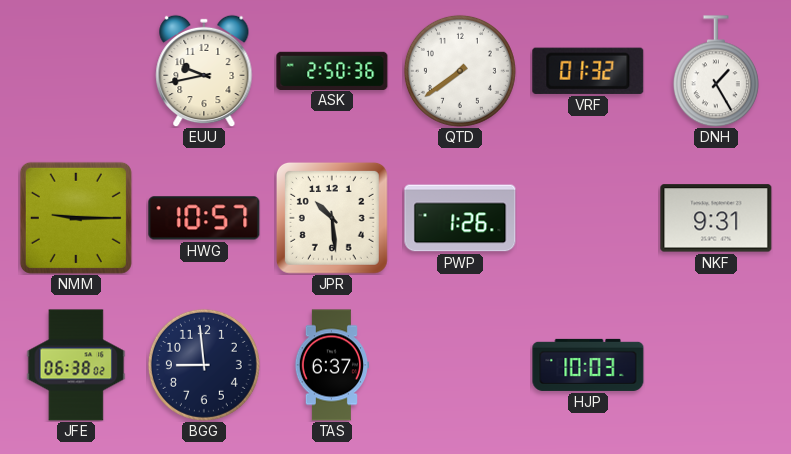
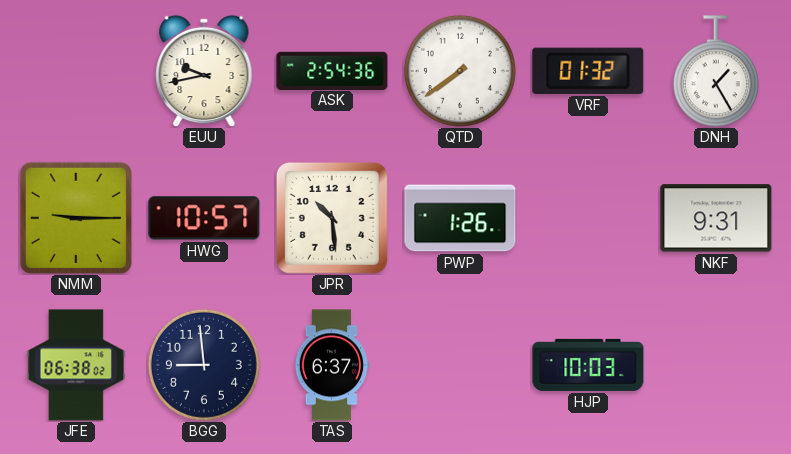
ASK: 2:50 -> 2:54 (332, 70)
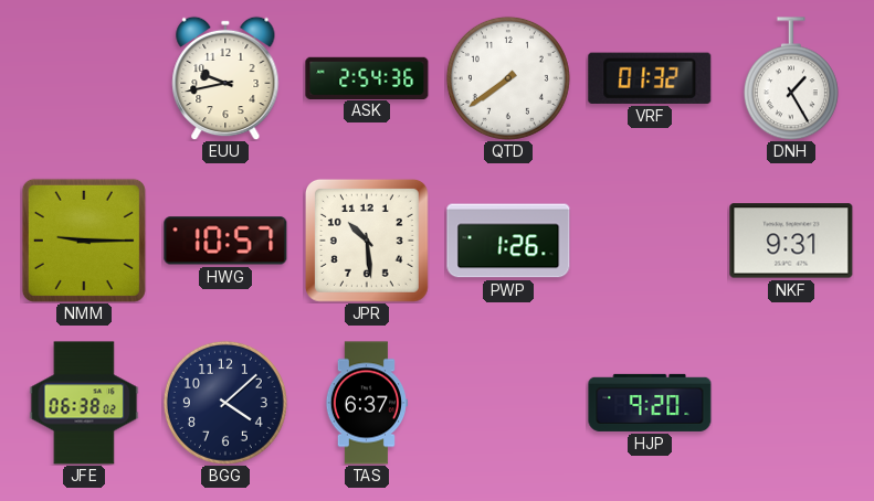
BGG: 8:59 -> 4:08 (225, 403)
HJP: 10:03 -> 9:20 (650, 403)
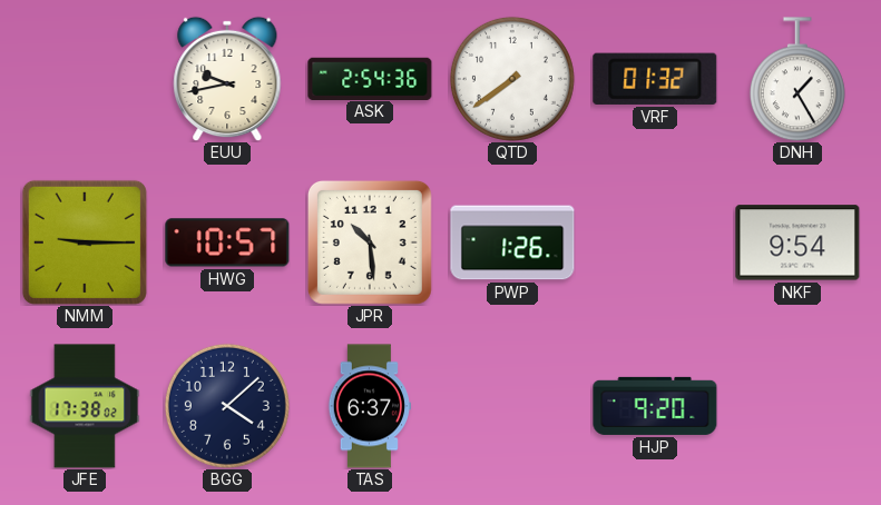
NKF: 9:31 -> 9:54 (797, 242)
JFE: 06:38 -> 17:38 (85, 406)
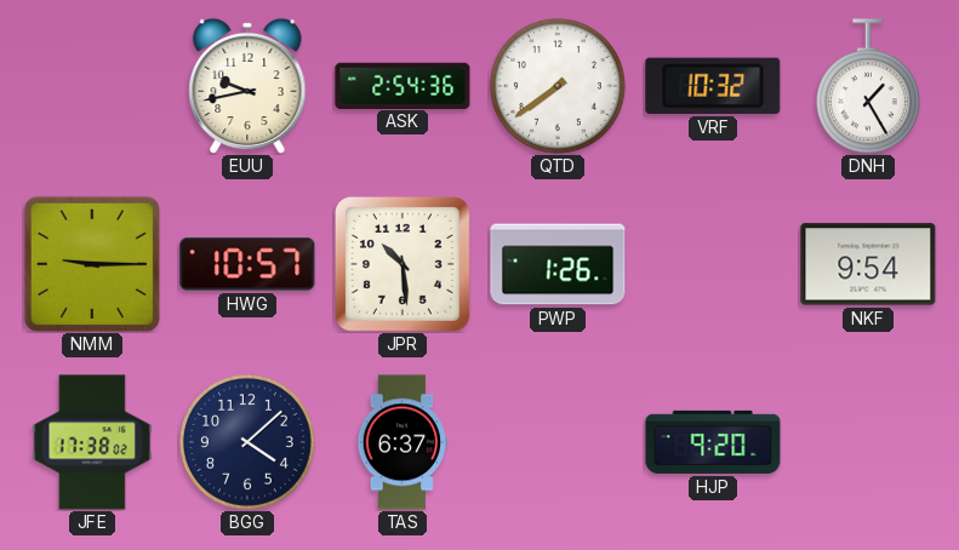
VRF: 01:32 -> 10:32 (713, 86)
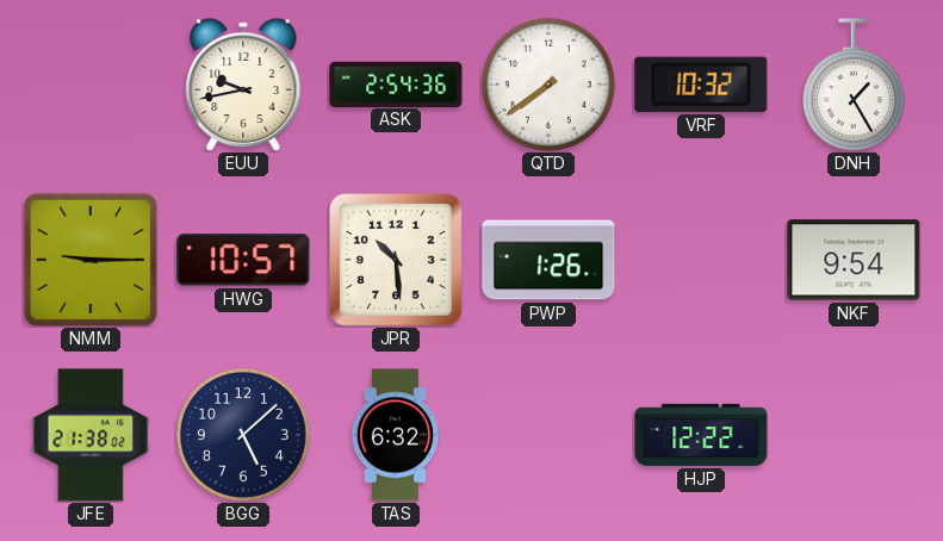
JFE: 17:38 -> 21:38 (91, 435)
BGG: 4:08 -> 5:08 (243, 435)
TAS: 6:37 -> 6:32 (395, 435)
HJP: 9:20 -> 12:22 (701, 435)
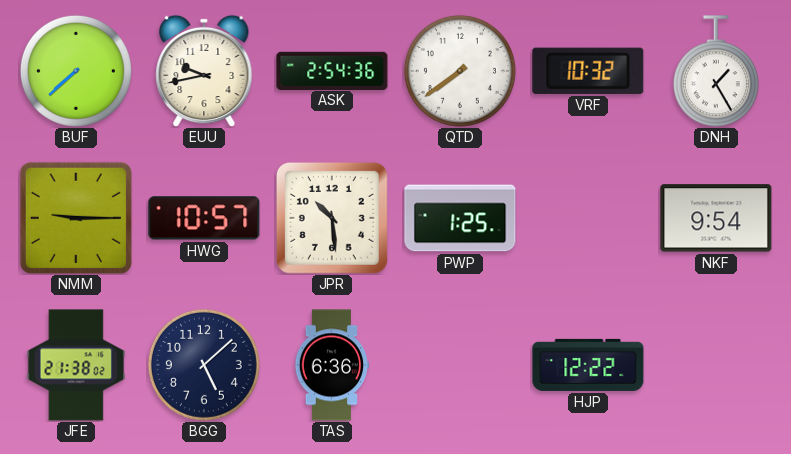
BUF: none -> 7:38 (76, 71)
PWP: 1:26 -> 1:25 (460, 218)
TAS: 6:32 -> 6:36 (331, 365)
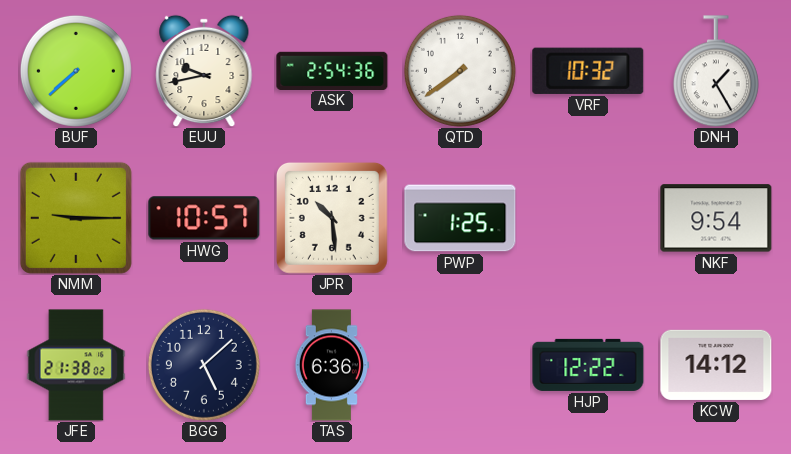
KCW: none -> 14:12 (716, 365)
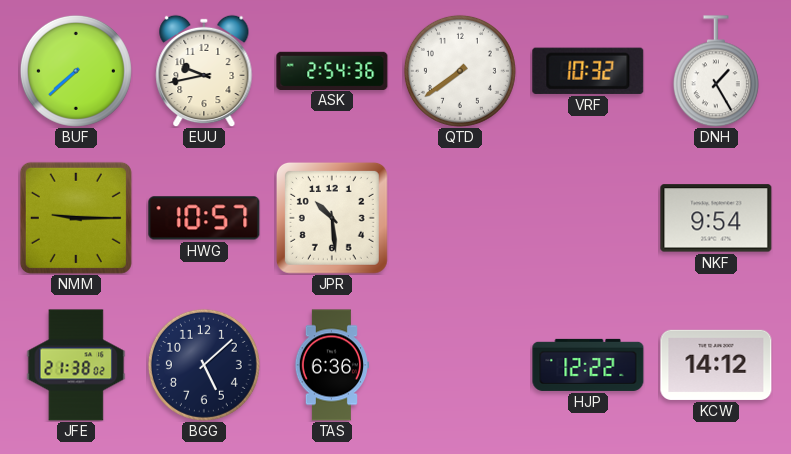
PWP: 1:25 -> none (460, 218)
